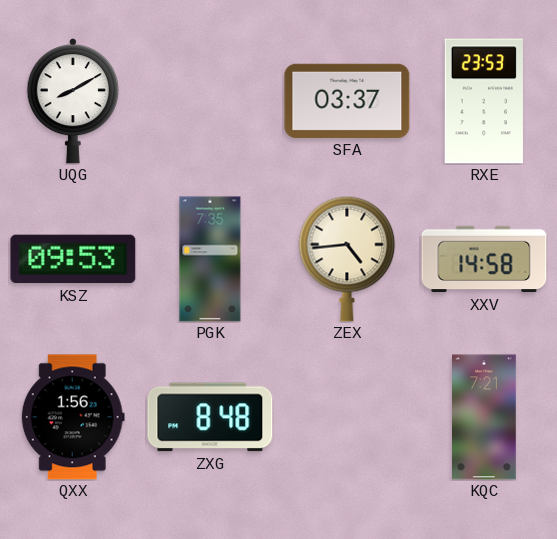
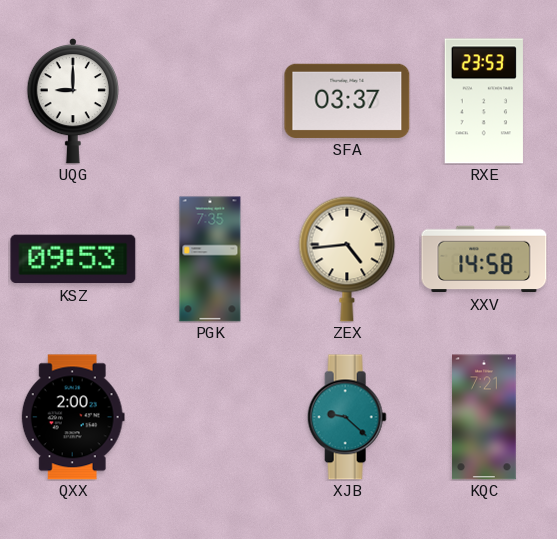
UQG: 8:10 -> 9:00 (72, 101)
QXX: 1:56 -> 2:00 (73, 417)
ZXG: 8:48 -> none (210, 417)
XJB: none -> 9:22 (347, 417)
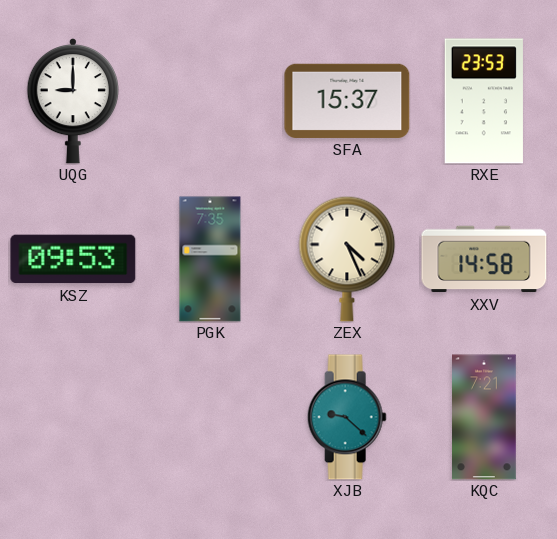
SFA: 03:37 -> 15:37 (347, 101)
ZEX: 4:44 -> 4:26 (347, 259)
QXX: 2:00 -> none (73, 417)
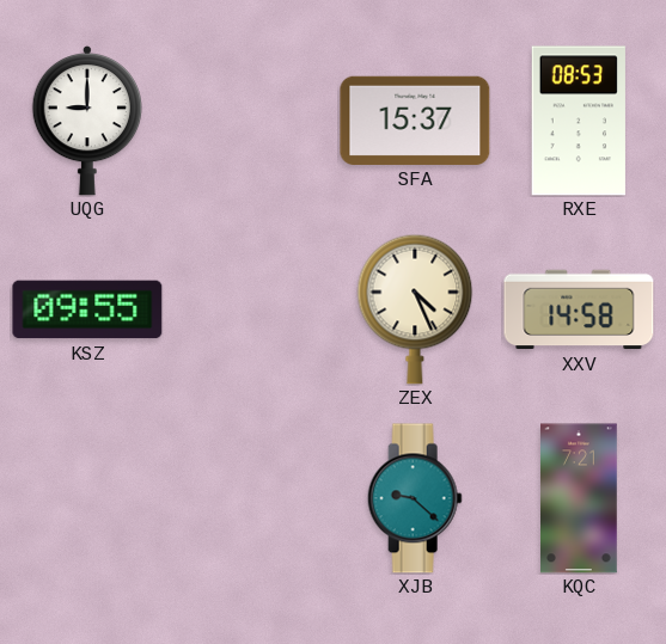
RXE: 23:53 -> 08:53 (579, 121)
KSZ: 09:53 -> 09:55 (87, 309)
PGK: 7:35 -> none (210, 259)
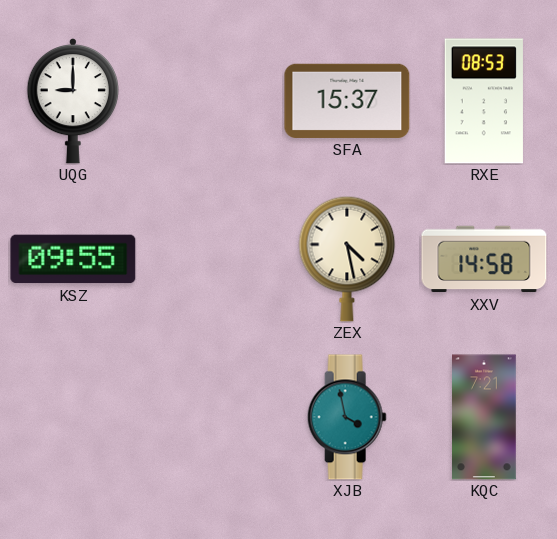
ZEX: 4:26 -> 4:28 (347, 259)
XJB: 9:22 -> 3:58 (347, 417)
